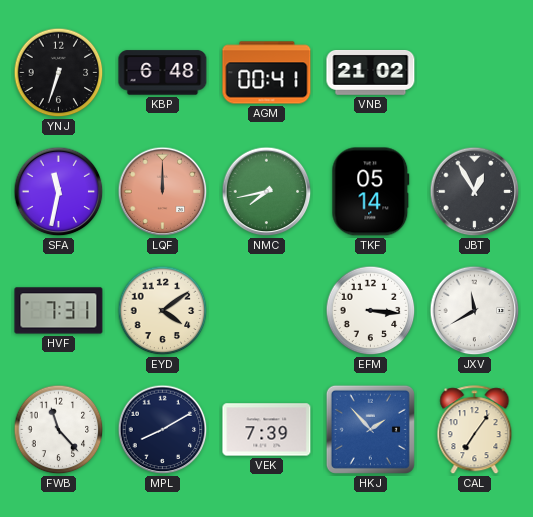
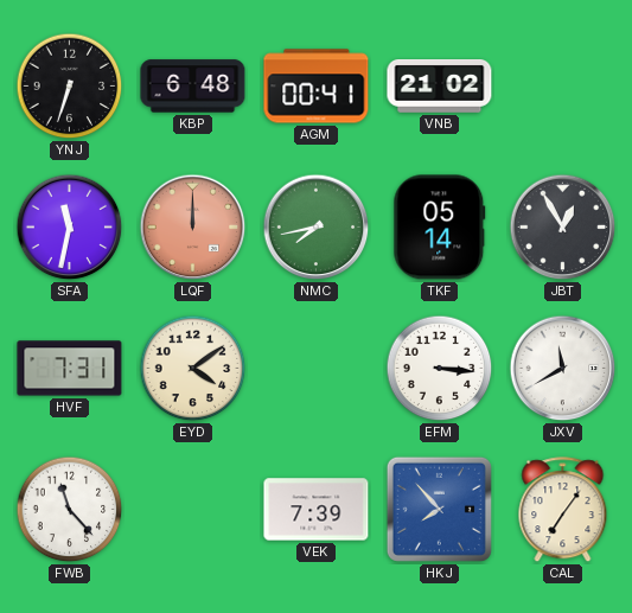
MPL: 8:10 -> none (163, 430)
HKJ: 1:53 -> 7:53 (439, 509)
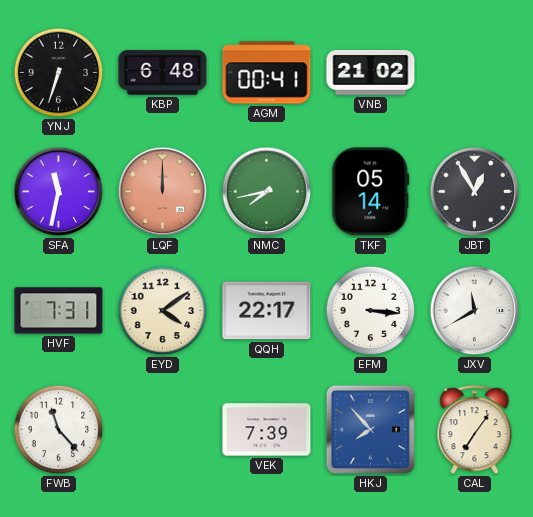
QQH: none -> 22:17 (267, 311)
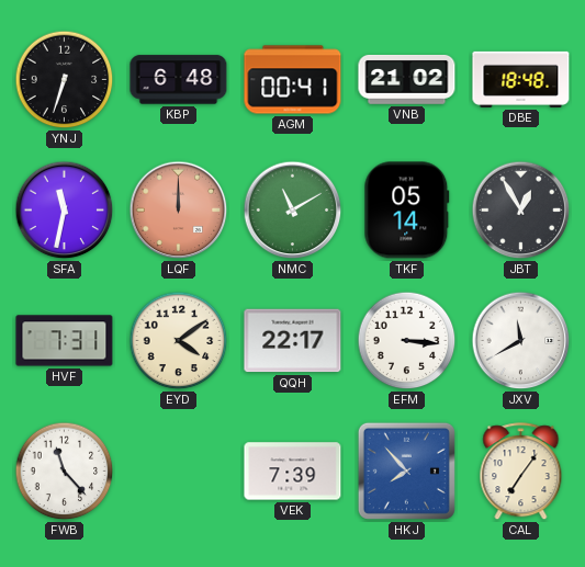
DBE: none -> 18:48 (521, 79)
NMC: 7:43 -> 11:10 (293, 211)
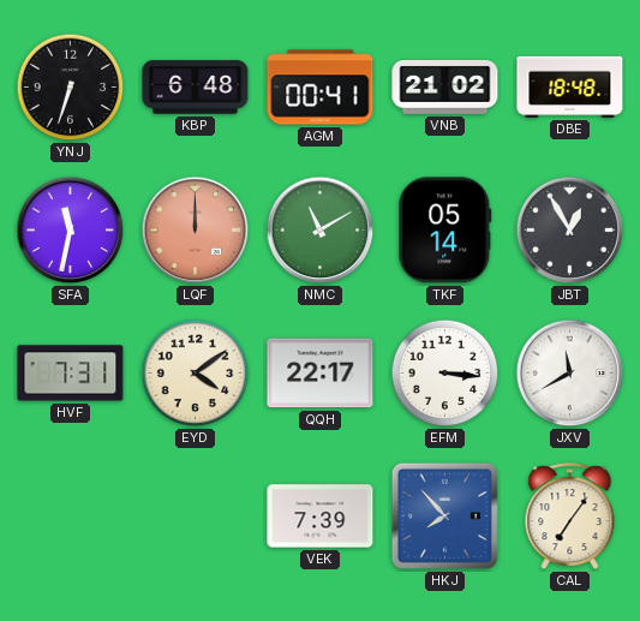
FWB: 11:23 -> none (65, 472)
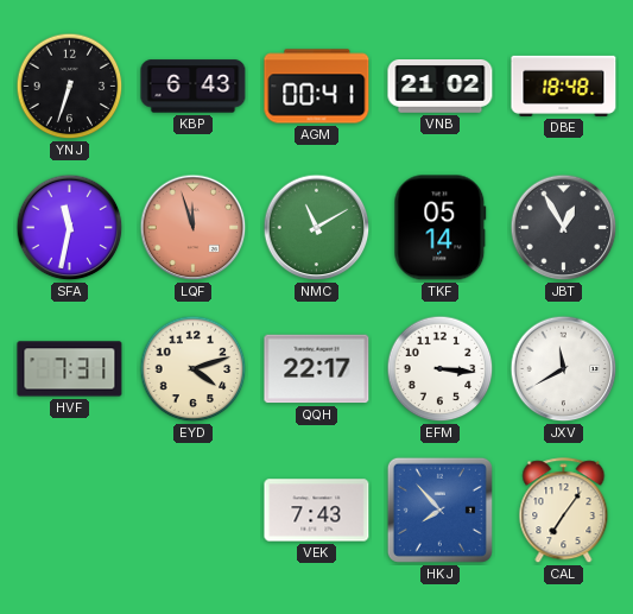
KBP: 6:48 -> 6:43 (194, 87)
LQF: 12:00 -> 11:57 (194, 228)
EYD: 4:09 -> 4:12 (194, 369)
VEK: 7:39 -> 7:43 (317, 511)
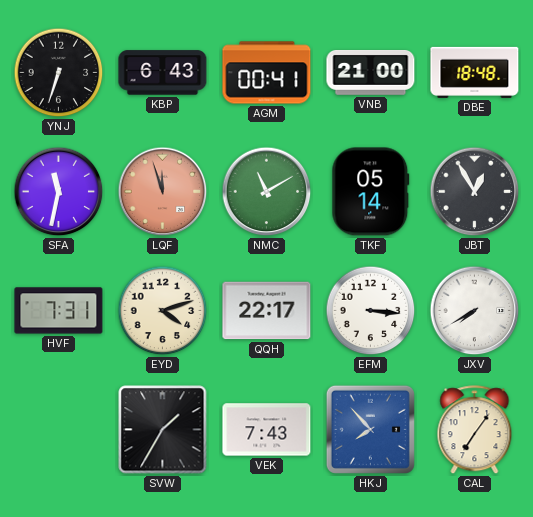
VNB: 21:02 -> 21:00 (371, 73)
JXV: 11:40 -> 7:40 (475, 311)
SVW: none -> 1:35 (163, 430)
